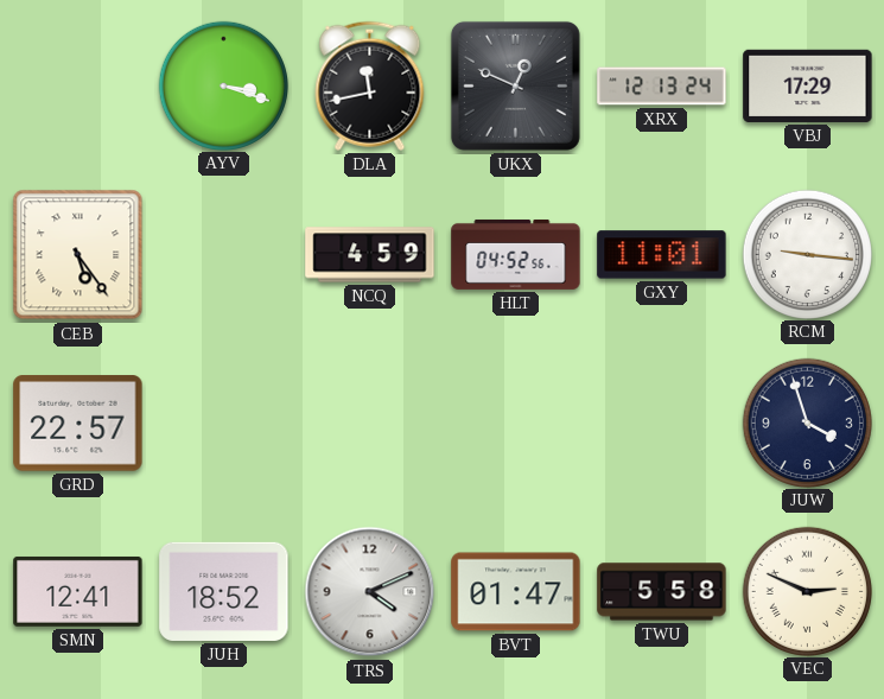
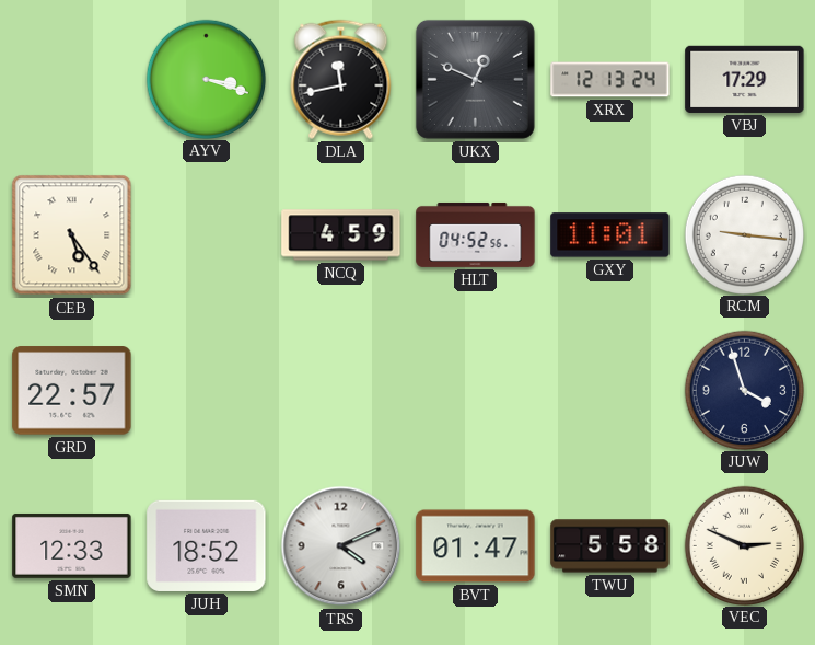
SMN: 12:41 -> 12:33 (72, 545)
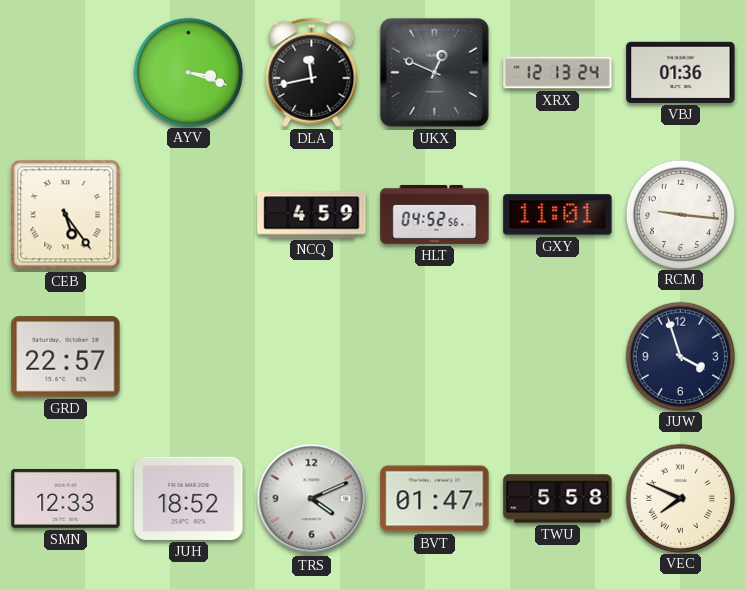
VBJ: 17:29 -> 01:36 (681, 72)
VEC: 2:49 -> 7:49 (680, 498)
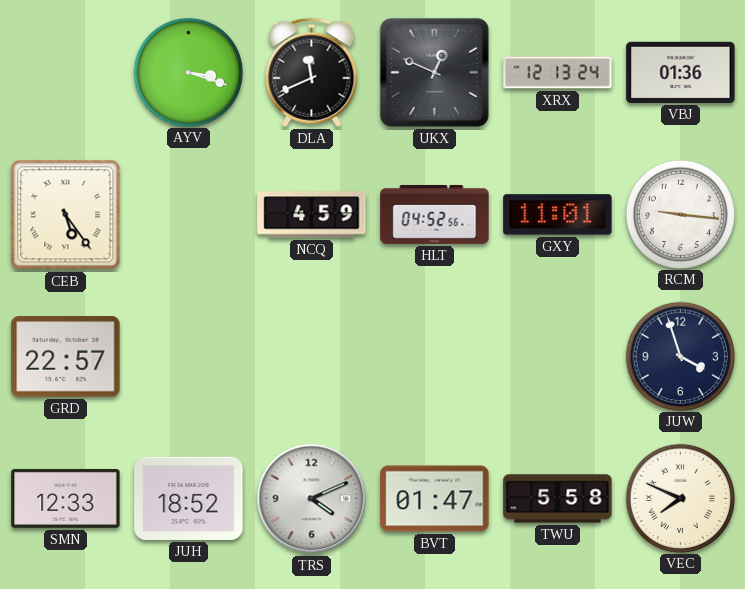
DLA: 11:43 -> 11:41 (312, 72)
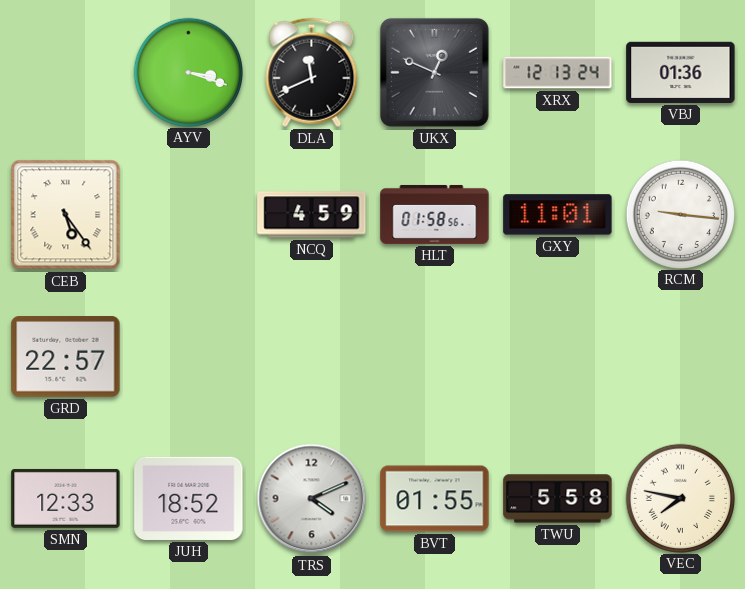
HLT: 04:52 -> 01:58 (435, 214)
JUW: 3:57 -> none (680, 356)
BVT: 01:47 -> 01:55 (435, 499)
VEC: 7:49 -> 7:47 (680, 498)
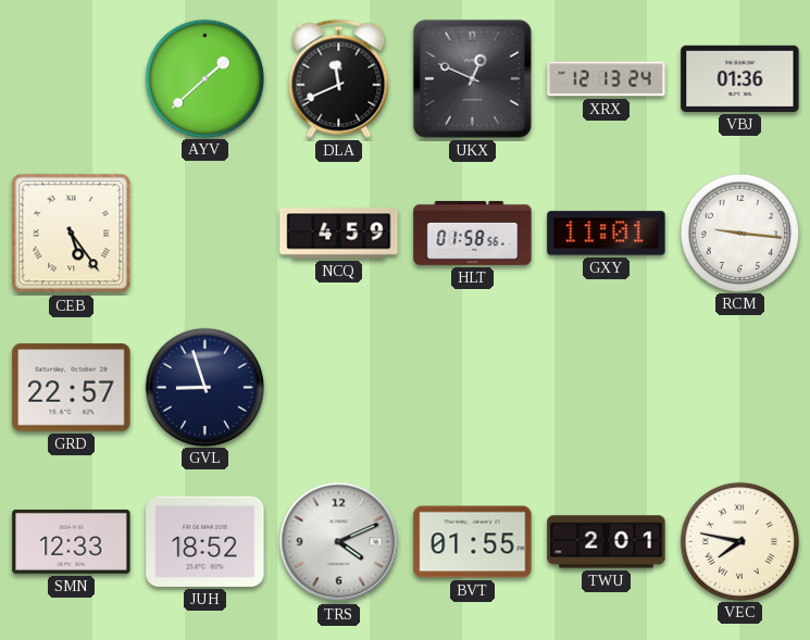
AYV: 3:18 -> 1:38 (204, 78)
GVL: none -> 8:57 (204, 387)
TWU: 5:58 -> 2:01 (607, 542)
